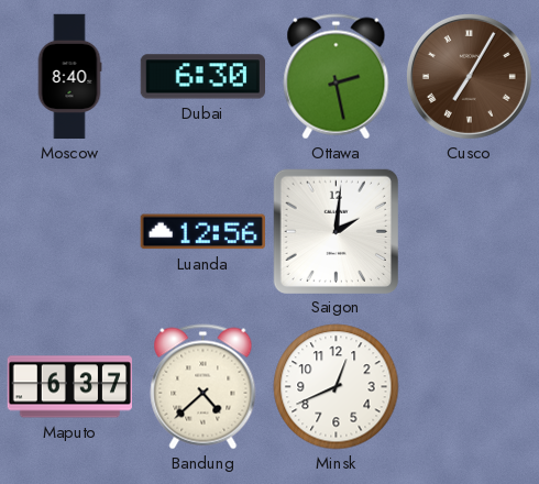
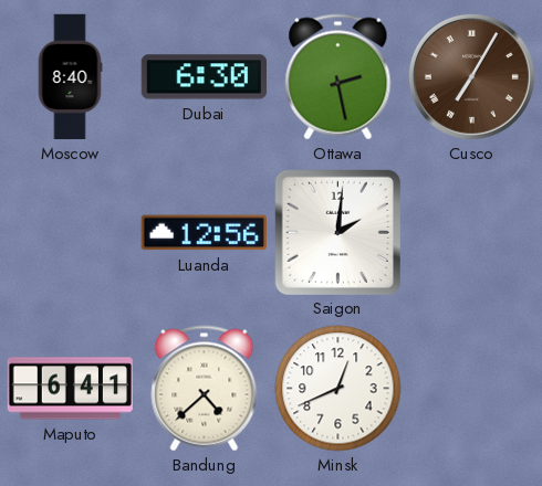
Maputo: 6:37 -> 6:41 (70, 389)
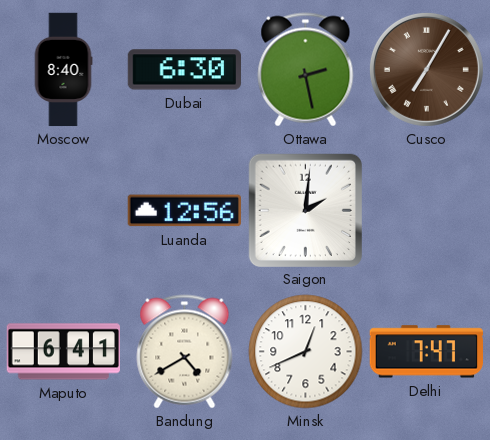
Bandung: 4:38 -> 4:40 (185, 352)
Delhi: none -> 7:47 (426, 352)
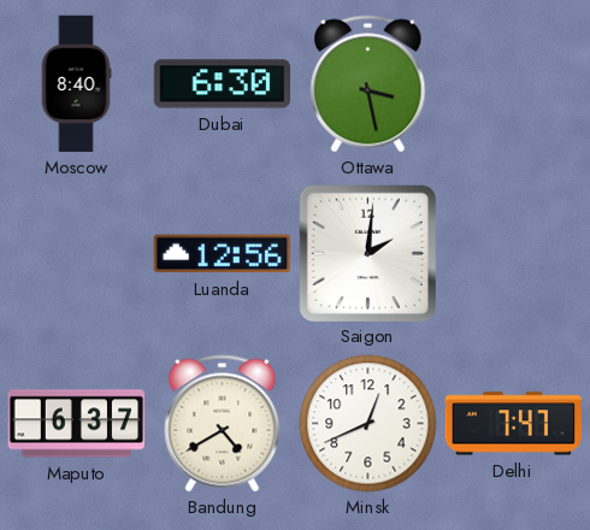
Ottawa: 2:28 -> 3:28 (368, 84)
Cusco: 7:05 -> none (426, 69)
Maputo: 6:41 -> 6:37 (76, 424)
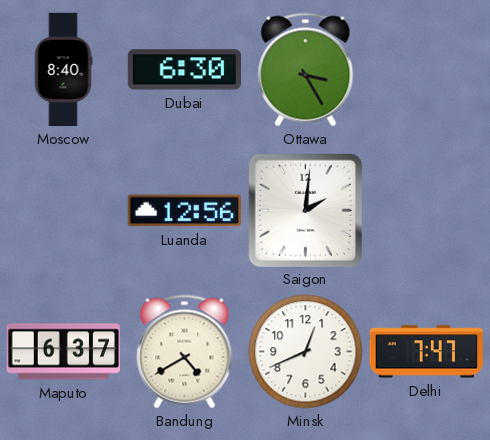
Ottawa: 3:28 -> 3:25 (306, 70)
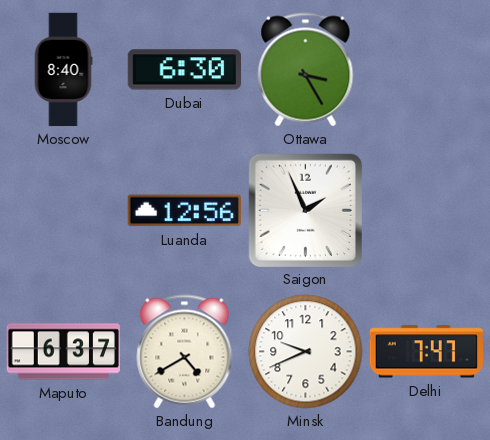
Saigon: 2:01 -> 1:56 (305, 210)
Minsk: 12:41 -> 9:41 (306, 352)
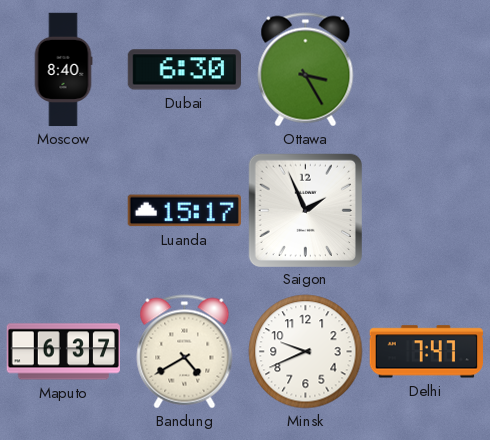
Luanda: 12:56 -> 15:17 (184, 211)
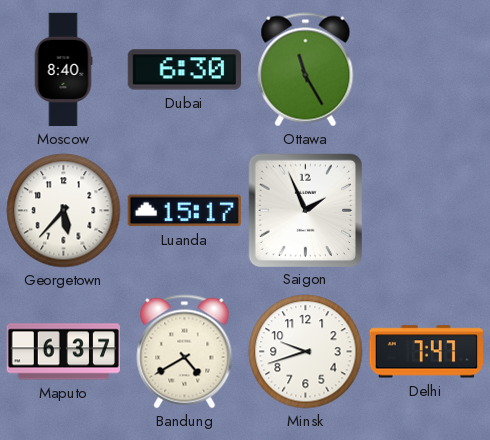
Ottawa: 3:25 -> 11:25 (306, 70)
Georgetown: none -> 5:37 (64, 211)
Minsk: 9:41 -> 9:42 (306, 352)
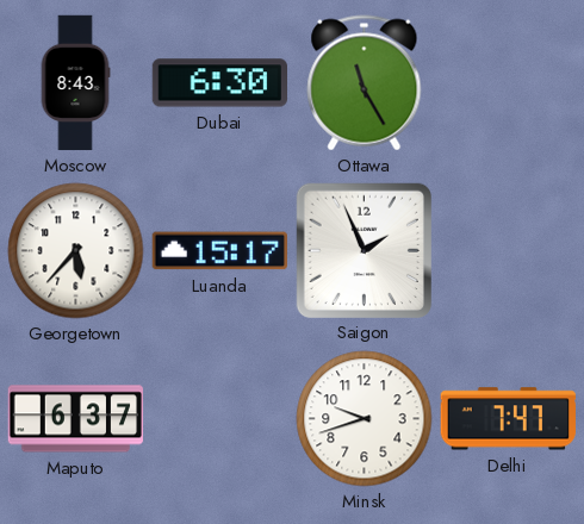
Moscow: 8:40 -> 8:43 (75, 83)
Bandung: 4:40 -> none (185, 352)
